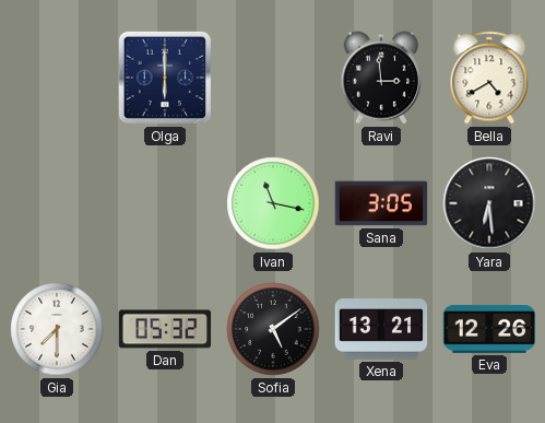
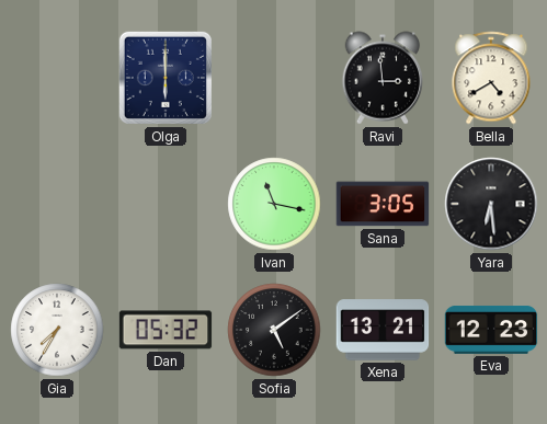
Gia: 7:30 -> 7:35 (57, 330)
Eva: 12:26 -> 12:23 (491, 330)
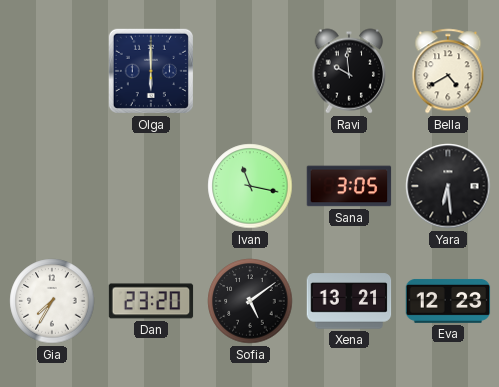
Ravi: 2:59 -> 9:59 (349, 71)
Dan: 05:32 -> 23:20 (151, 301)
